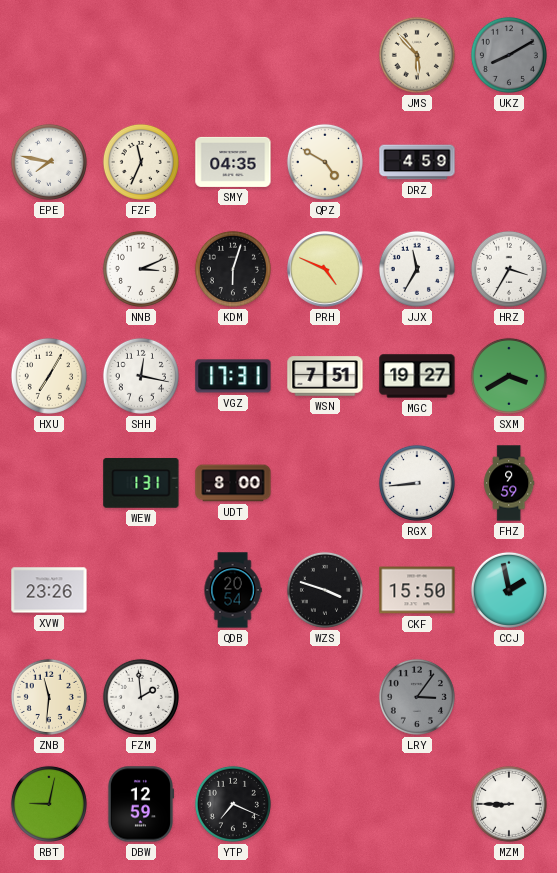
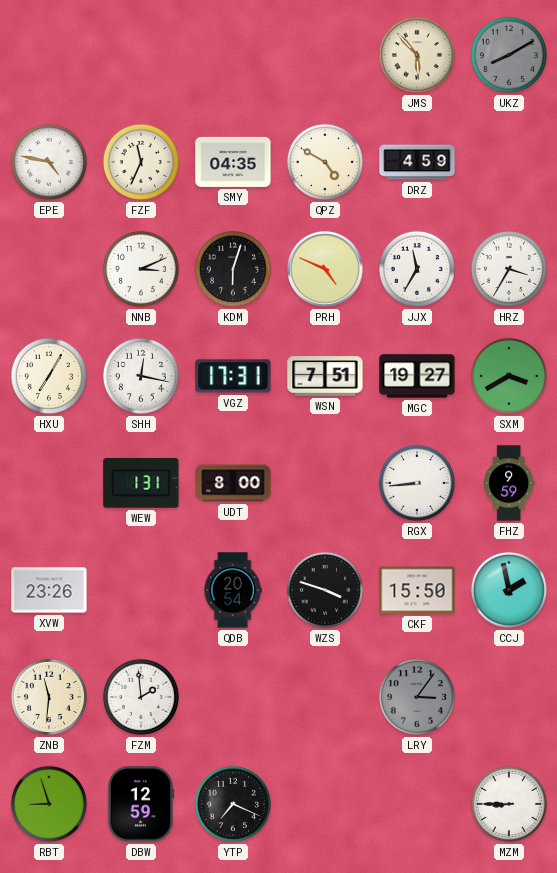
EPE: 7:47 -> 4:47 (49, 162)
RBT: 9:02 -> 8:57 (49, 804)
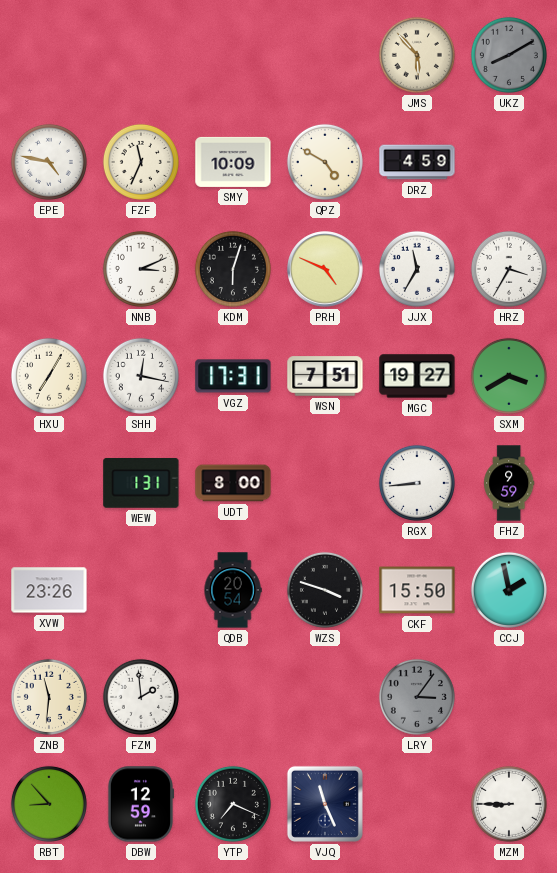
SMY: 04:35 -> 10:09 (233, 162)
RBT: 8:57 -> 8:53 (49, 804)
VJQ: none -> 11:26 (325, 804)
